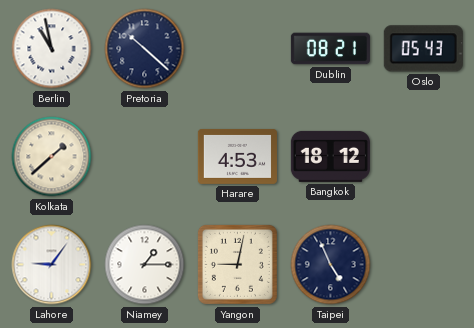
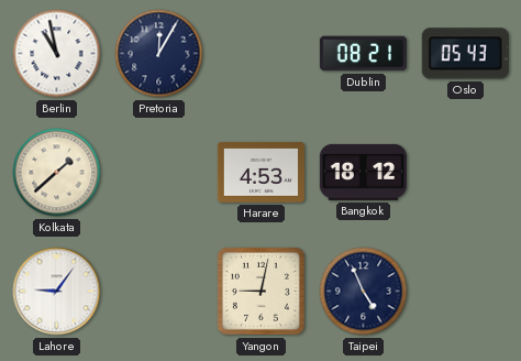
Pretoria: 10:22 -> 12:05 (159, 54)
Niamey: 1:15 -> none (145, 265)
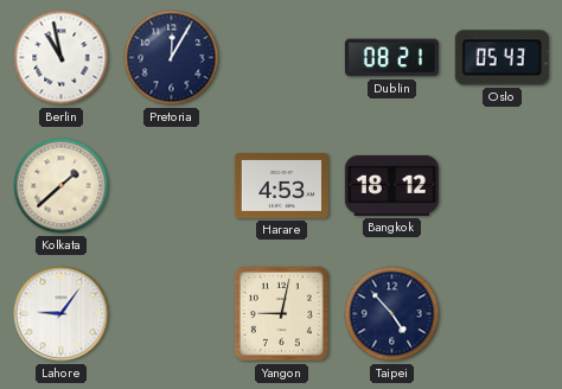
Taipei: 4:56 -> 4:53 (392, 314)
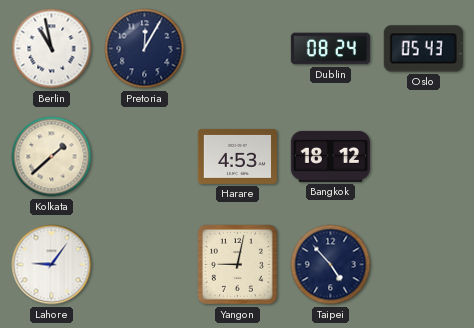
Dublin: 08:21 -> 08:24 (330, 49)
